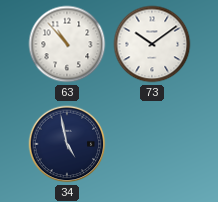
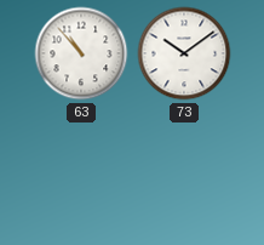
34: 4:58 -> none (67, 144)
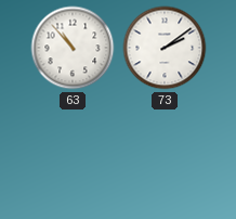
73: 10:09 -> 2:09 (165, 48)
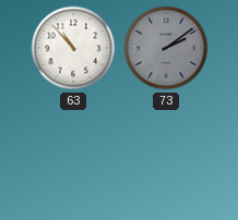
73 dial: white -> grey (166, 48)
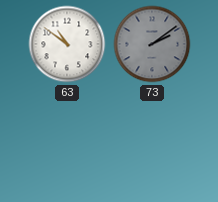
63: 10:53 -> 10:51 (67, 44)
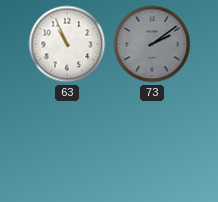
63: 10:51 -> 10:56 (67, 44)
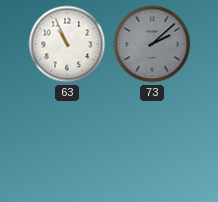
73: 2:09 -> 2:08 (152, 44)
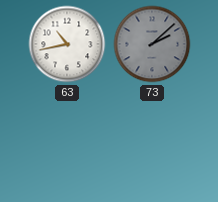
63: 10:56 -> 10:43 (67, 44)
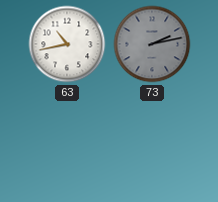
73: 2:08 -> 2:13 (152, 44)
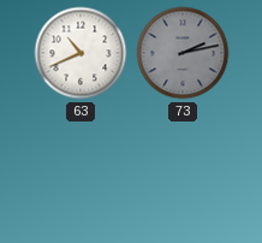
63: 10:43 -> 10:41 (81, 53)
